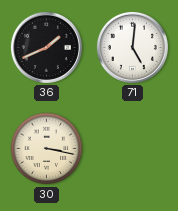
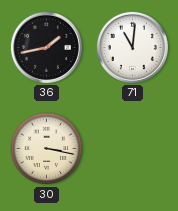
36: 1:41 -> 1:43 (46, 47)
71: 5:01 -> 11:01 (132, 47)
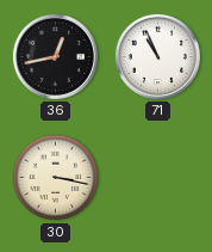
36: 1:43 -> 12:43 (55, 56)
71: 11:01 -> 10:56 (157, 56)
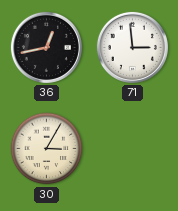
71: 10:56 -> 2:59 (132, 47)
30: 3:17 -> 3:05 (47, 149)
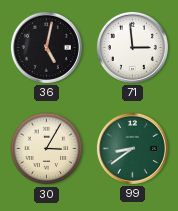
36: 12:43 -> 5:02 (46, 47)
99: none -> 8:39 (132, 148)
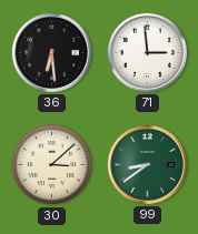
36: 5:02 -> 6:29 (51, 52)
30: 3:05 -> 3:08 (52, 165)
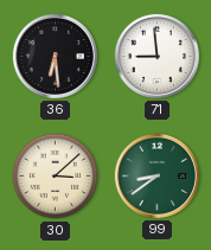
71: 2:59 -> 8:59 (156, 56)
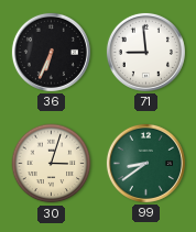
36: 6:29 -> 6:34 (51, 52)
30: 3:08 -> 3:03 (52, 164)
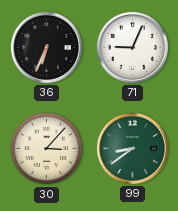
71: 8:59 -> 9:04 (132, 47)
30: 3:03 -> 3:07 (47, 149)
